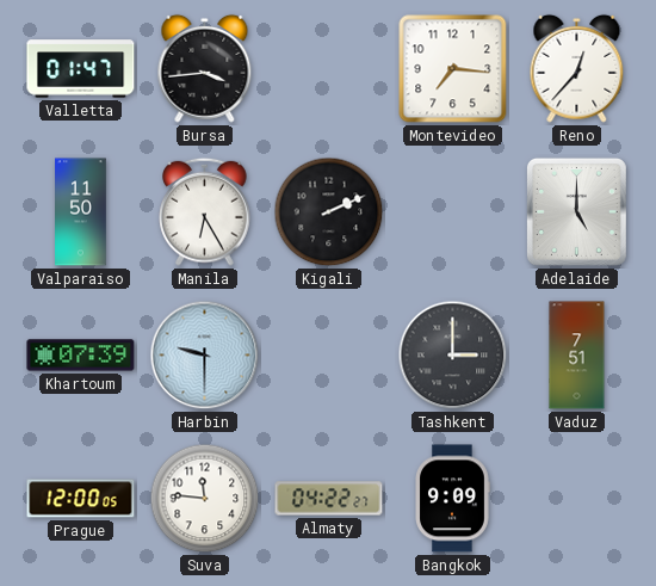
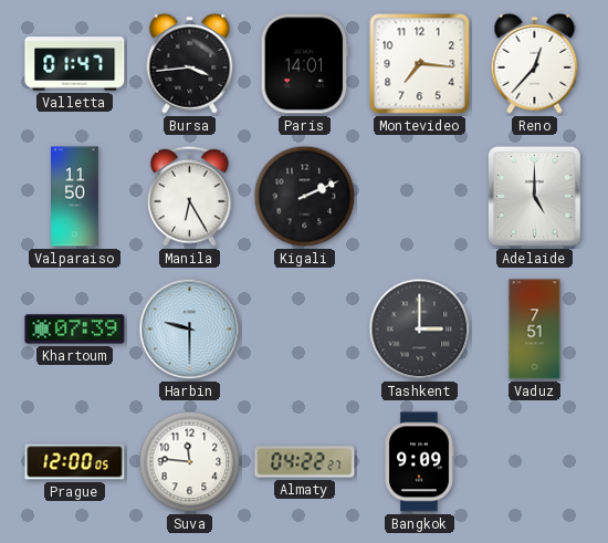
Paris: none -> 14:01 (305, 64)
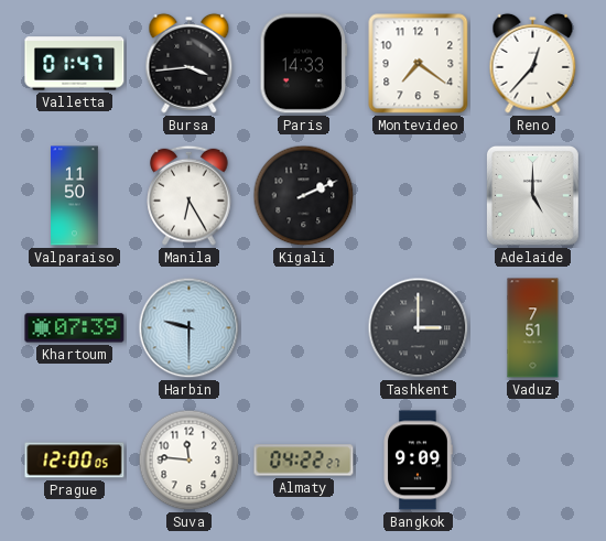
Paris: 14:01 -> 14:33 (304, 64)
Montevideo: 7:16 -> 7:21 (419, 64)
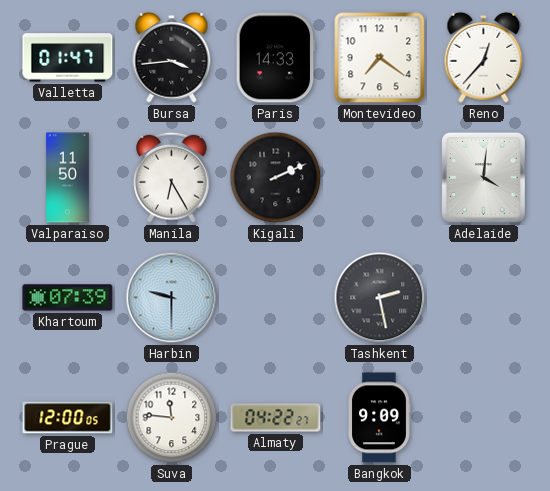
Adelaide: 5:00 -> 4:01 (483, 177)
Tashkent: 3:00 -> 2:28 (380, 298)
Vaduz: 7:51 -> none (533, 328)
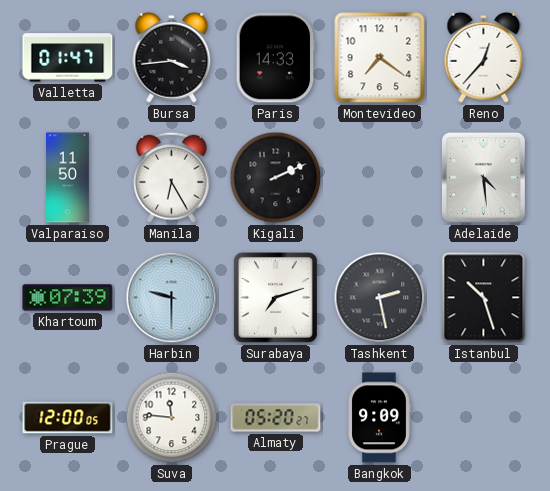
Adelaide: 4:01 -> 4:29 (483, 177)
Surabaya: none -> 7:12 (275, 297)
Istanbul: none -> 10:27 (484, 298)
Almaty: 04:22 -> 05:20 (276, 418)
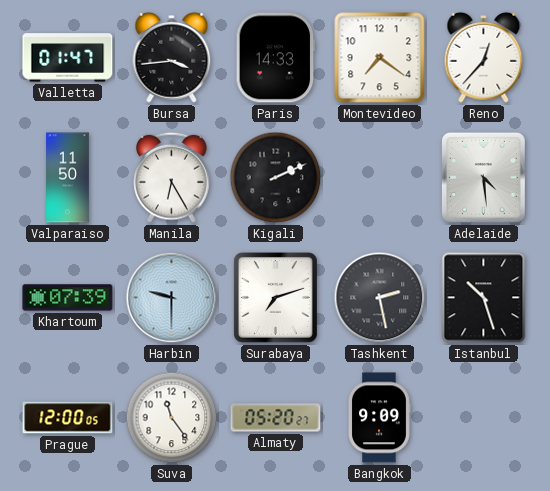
Suva: 11:46 -> 11:24 (172, 418)
